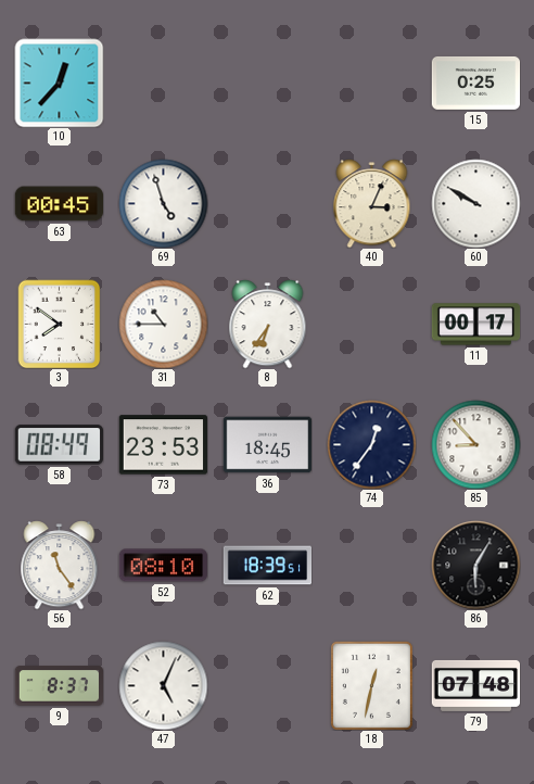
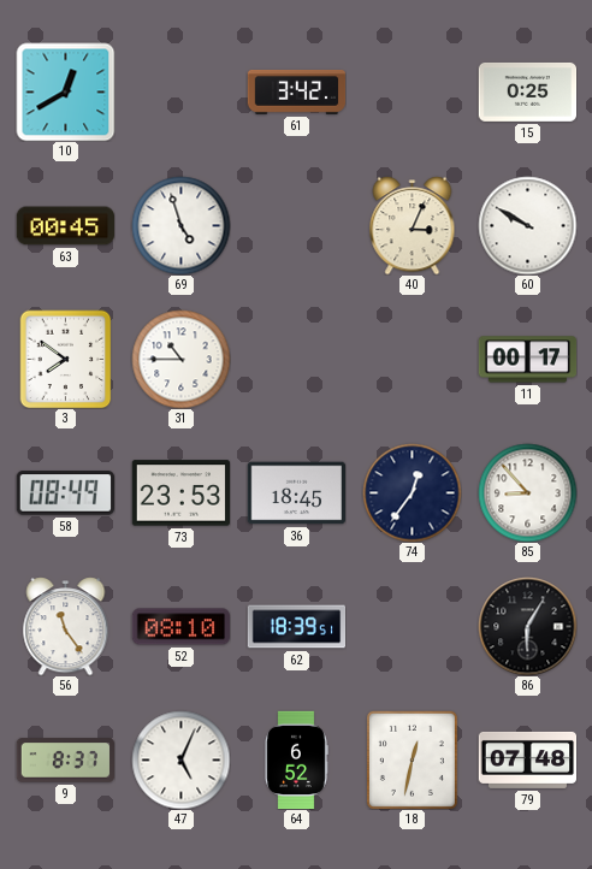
10: 12:37 -> 12:40 (65, 91)
61: none -> 3:42 (296, 93)
8: 6:36 -> none (268, 324)
64: none -> 6:52 (296, 759)
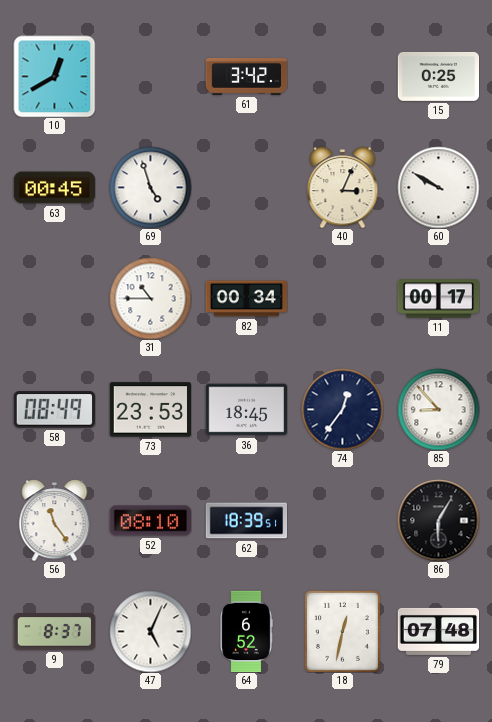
3: 7:51 -> none (66, 359)
82: none -> 00:34 (246, 299)
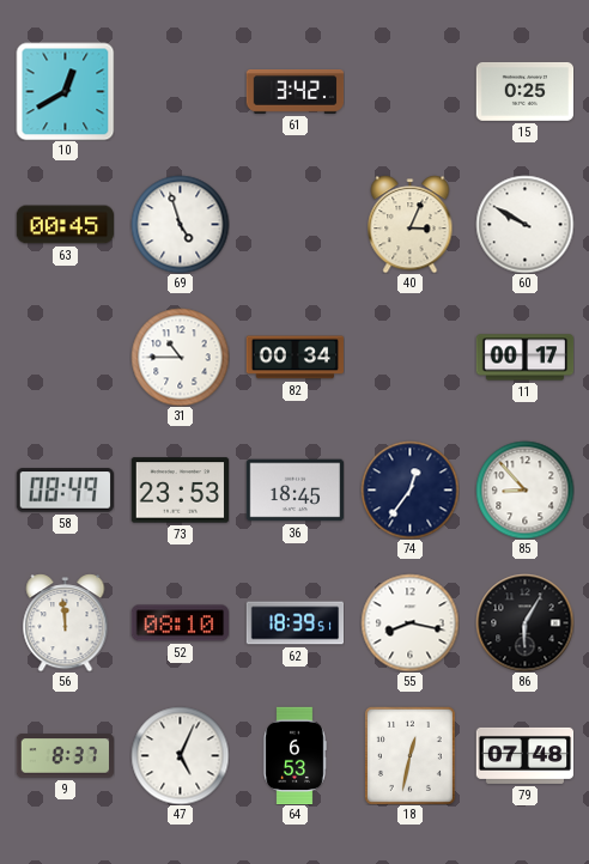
56: 11:24 -> 11:59 (66, 622)
55: none -> 8:17 (409, 622)
64: 6:52 -> 6:53 (294, 755)
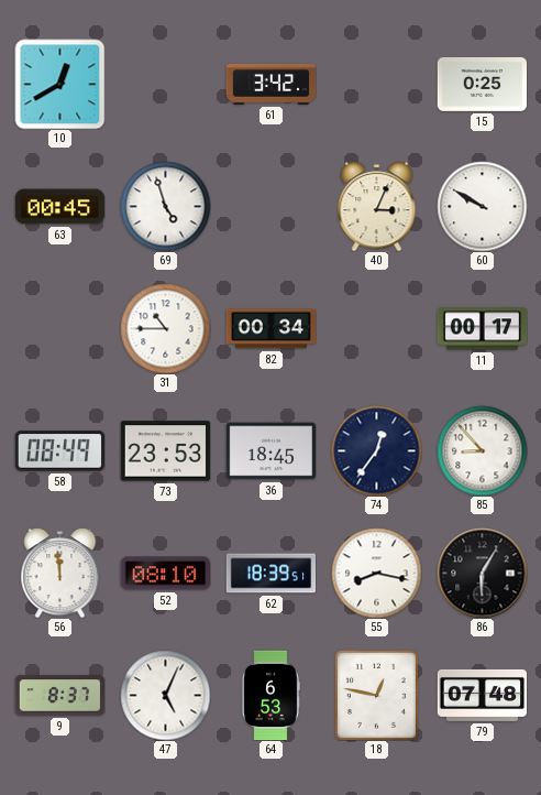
18: 12:32 -> 12:47 (376, 695)
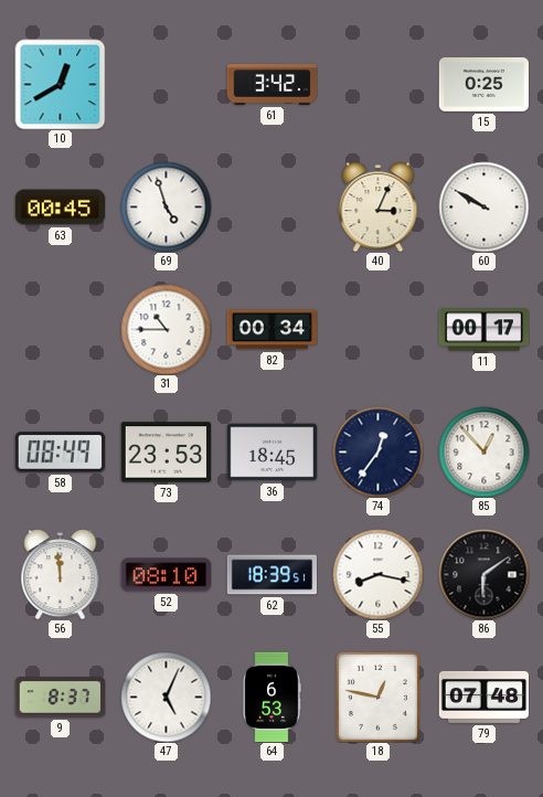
85: 8:53 -> 12:53 (483, 451)
86: 6:05 -> 6:09 (483, 574)
